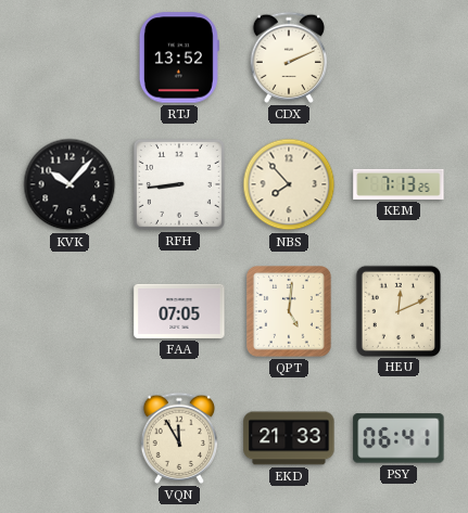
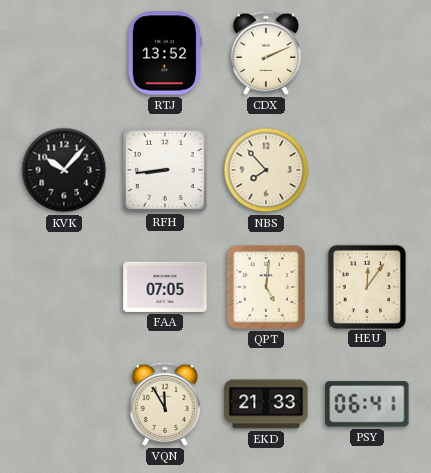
KEM: 7:13 -> none (399, 184)
HEU: 12:11 -> 12:06 (366, 286)
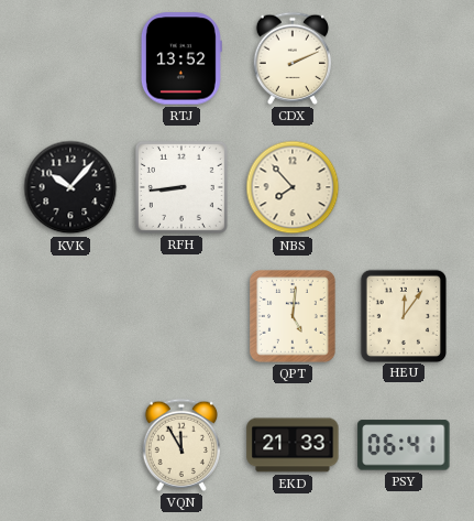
FAA: 07:05 -> none (165, 287)
